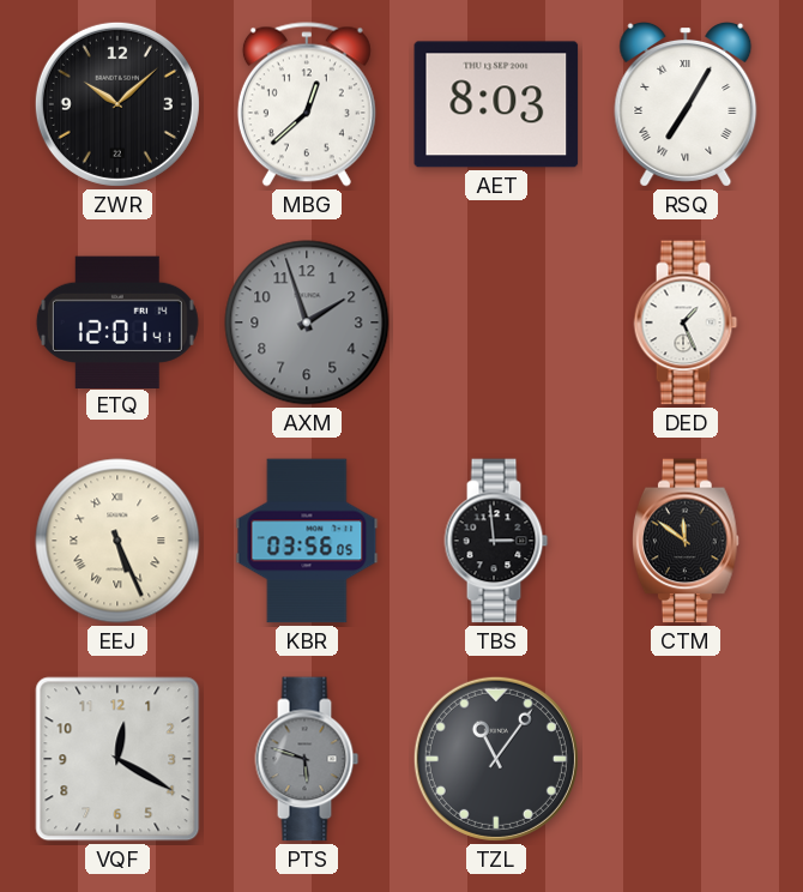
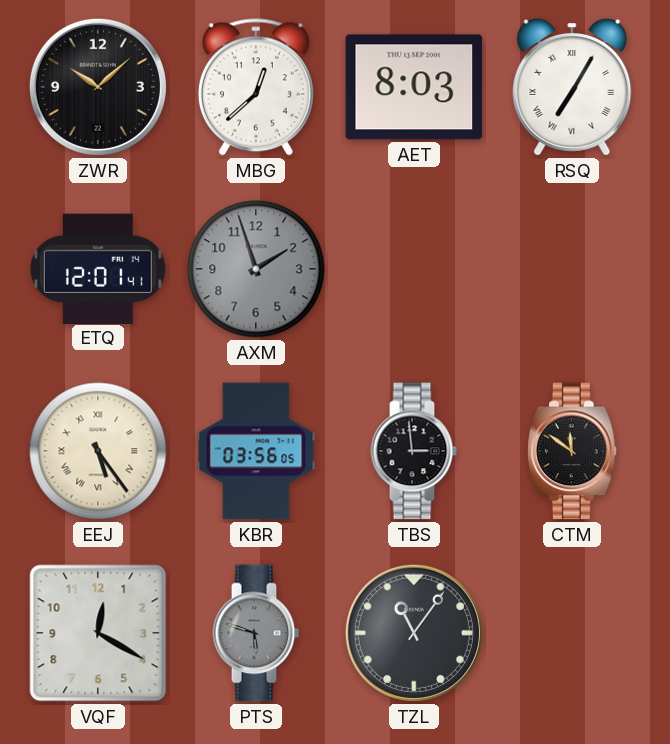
DED: 1:26 -> none (686, 323)
EEJ: 5:26 -> 5:24 (98, 451)
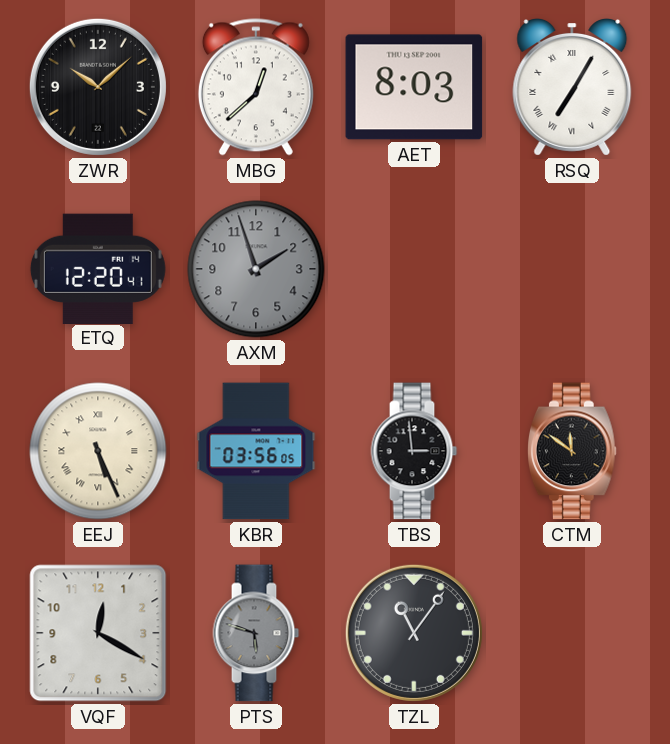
ETQ: 12:01 -> 12:20 (98, 268)
EEJ: 5:24 -> 5:26 (98, 451)
